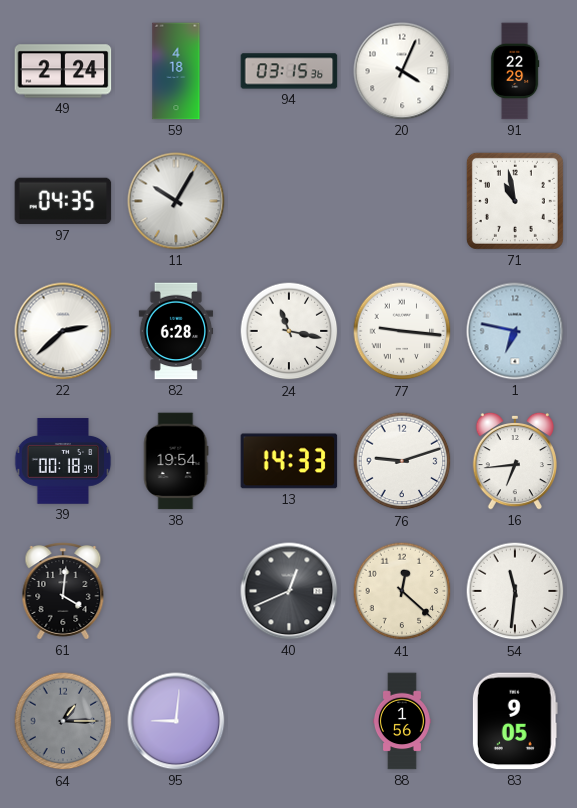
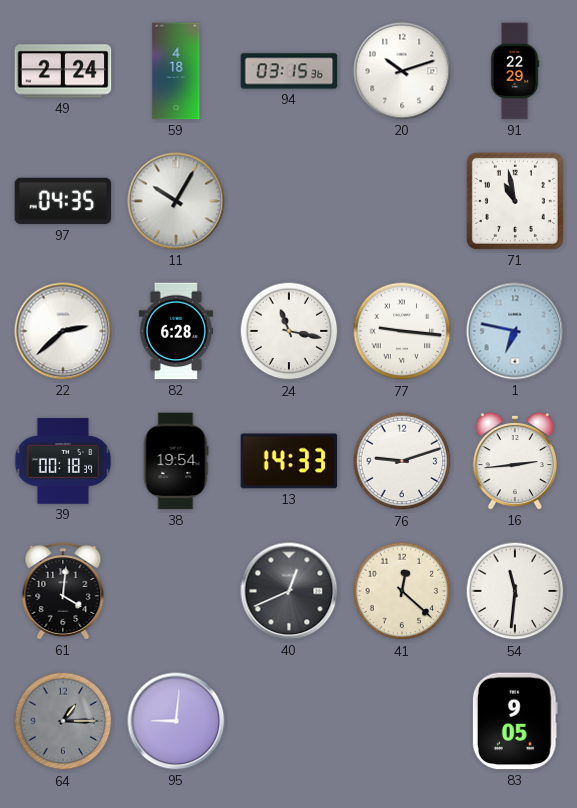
20: 4:04 -> 10:12 (402, 71)
16: 6:44 -> 2:44 (515, 461)
88: 1:56 -> none (402, 721)
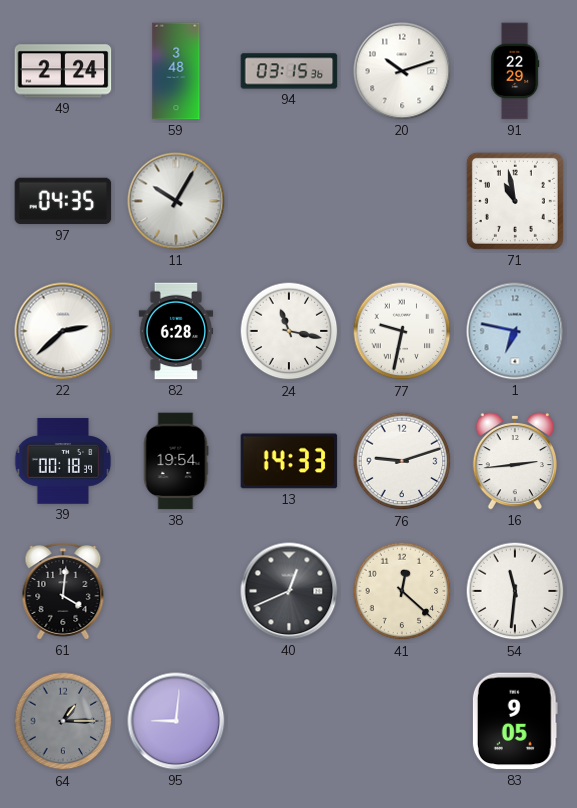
59: 4:18 -> 3:48 (176, 71)
77: 9:16 -> 9:32 (402, 331)
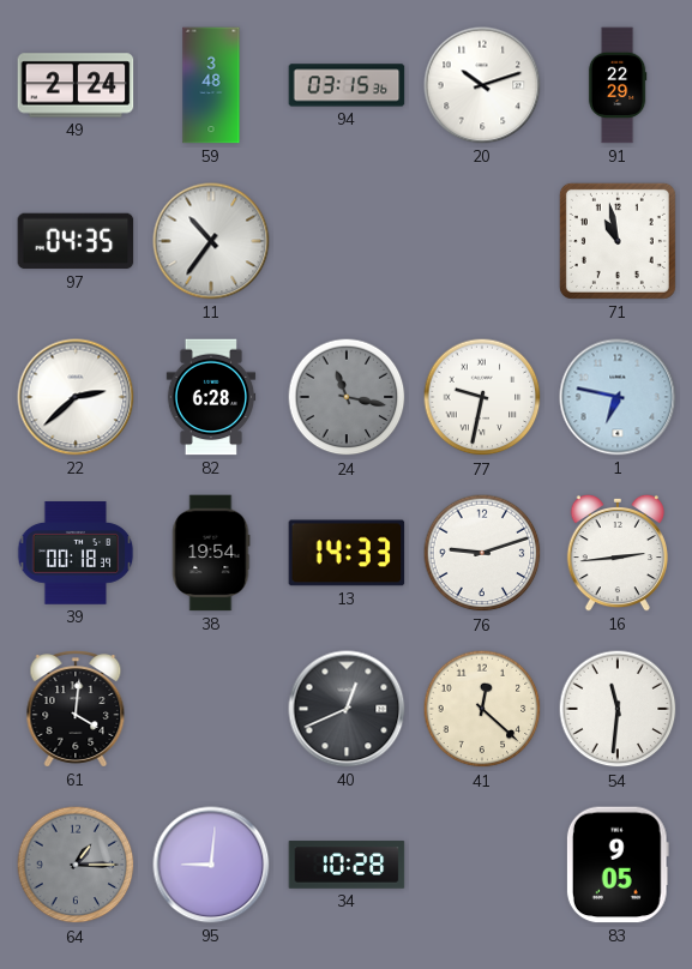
11: 10:05 -> 10:36 (211, 241)
24 dial: white -> grey (347, 397)
34: none -> 10:28 (347, 865)
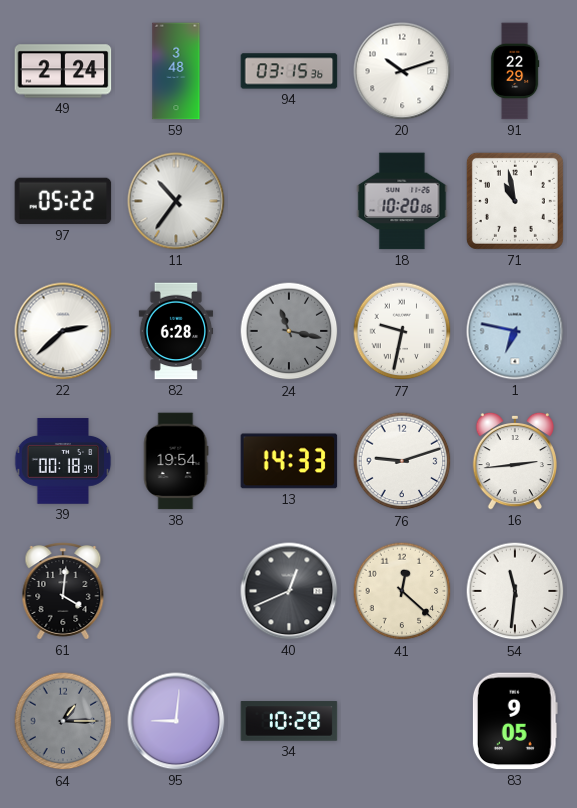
97: 04:35 -> 05:22 (63, 201)
18: none -> 10:20 (402, 201)
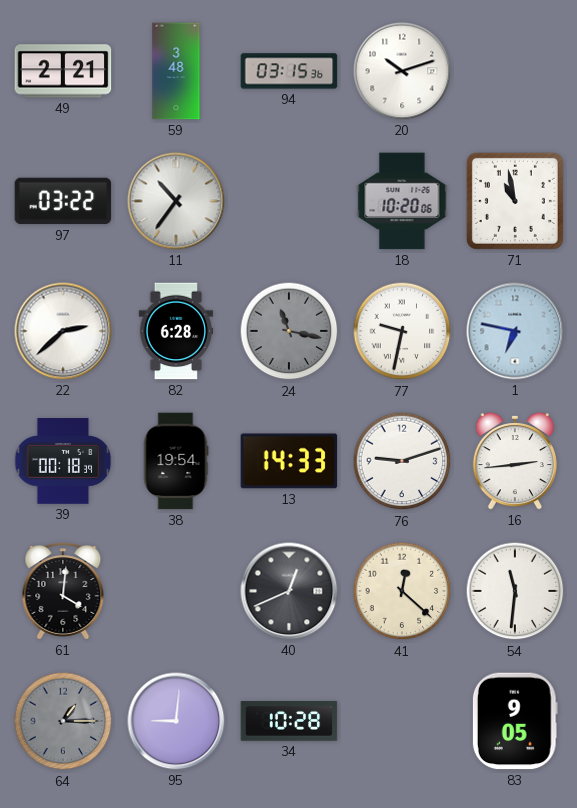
49: 2:24 -> 2:21 (63, 71)
91: 22:29 -> none (515, 71)
97: 05:22 -> 03:22 (63, 201)
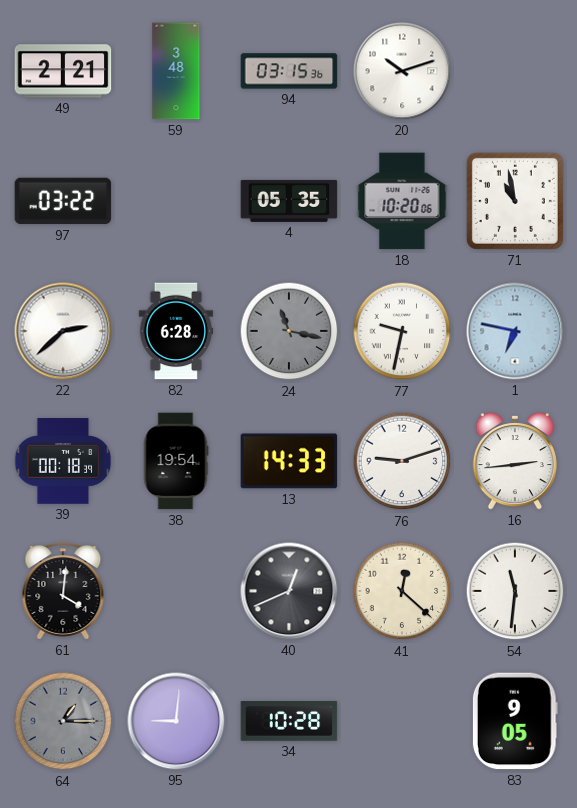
11: 10:36 -> none (176, 201)
4: none -> 05:35 (289, 201)
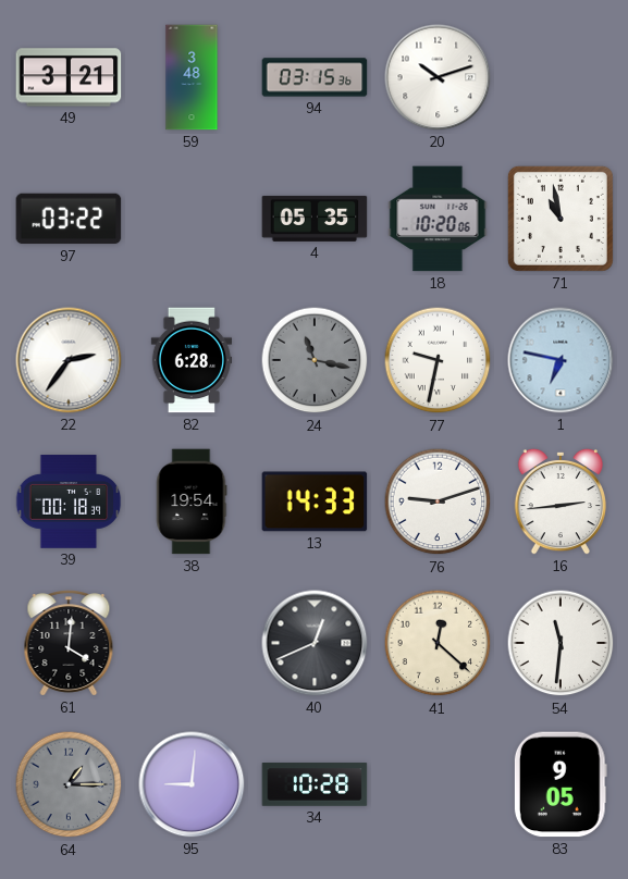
49: 2:21 -> 3:21 (69, 77)
22: 2:38 -> 2:36 (69, 360)
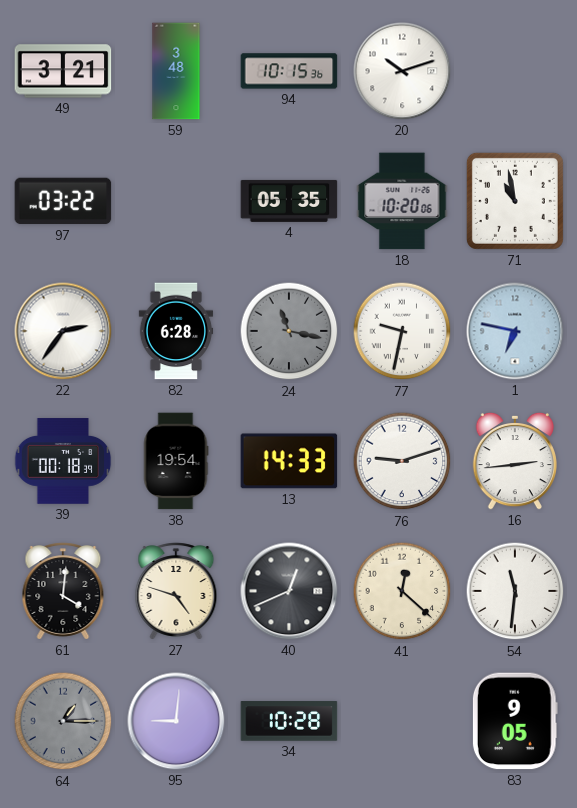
94: 03:15 -> 10:15 (289, 71)
27: none -> 4:48 (176, 591)
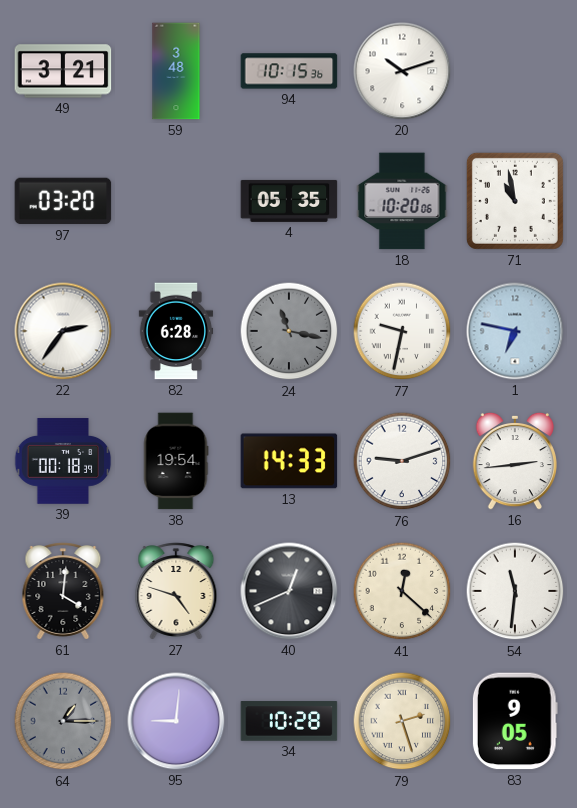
97: 03:22 -> 03:20 (63, 201)
79: none -> 2:27 (402, 721)
